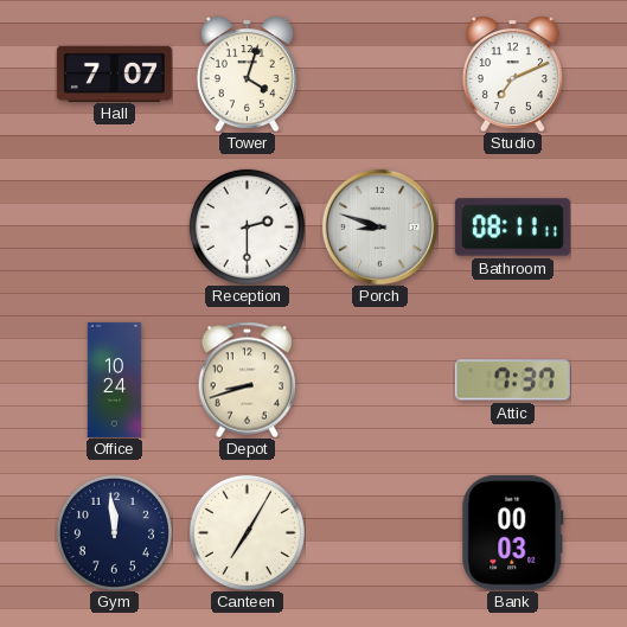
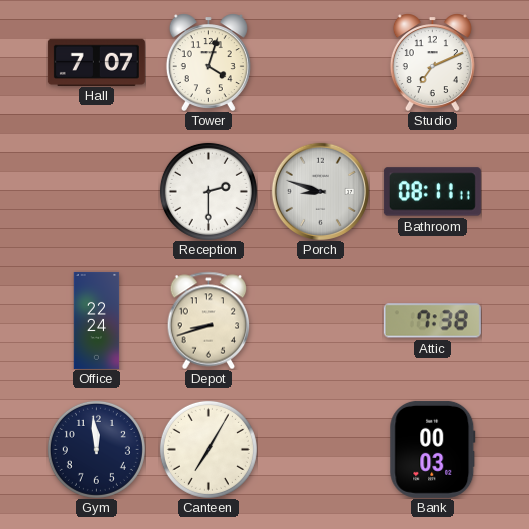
Office: 10:24 -> 22:24 (97, 320)
Attic: 7:37 -> 7:38 (432, 321)
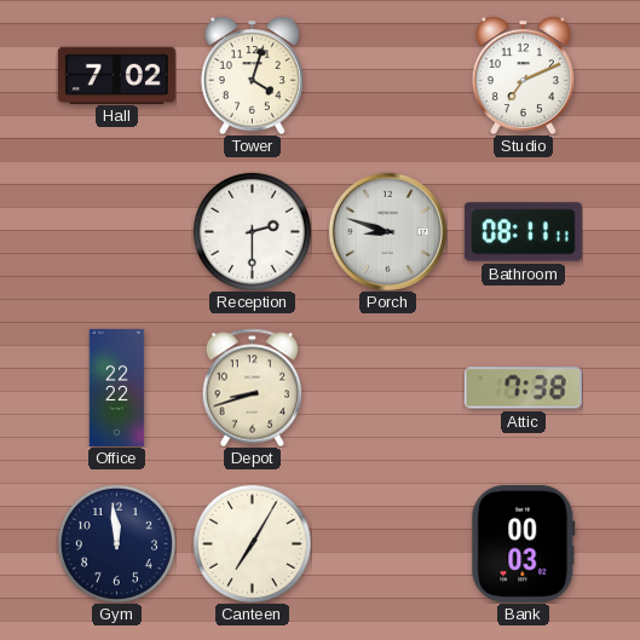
Hall: 7:07 -> 7:02 (116, 75)
Office: 22:24 -> 22:22 (117, 387)
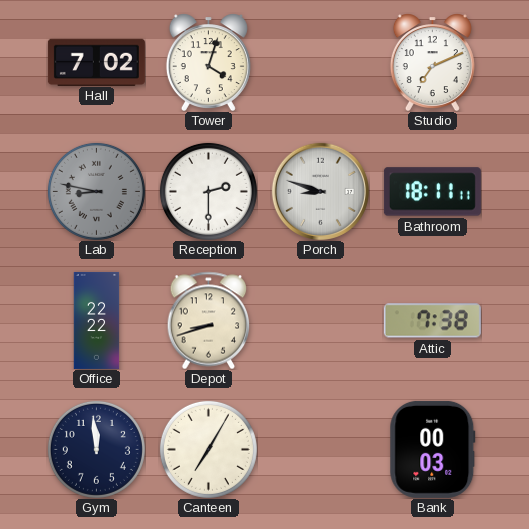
Lab: none -> 8:47 (96, 191)
Bathroom: 08:11 -> 18:11 (432, 192)
